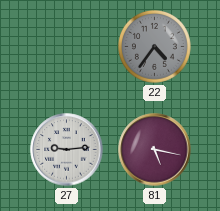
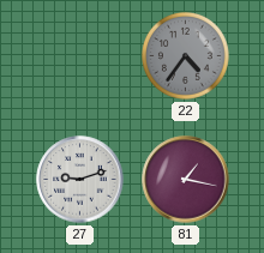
27: 9:14 -> 9:12 (80, 180)
81: 5:17 -> 1:17 (186, 180)
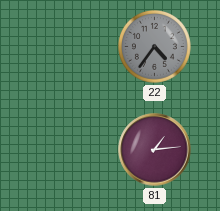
27: 9:12 -> none (80, 180)
81: 1:17 -> 1:14 (155, 150)
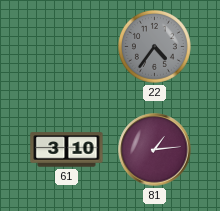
61: none -> 3:10 (67, 150)
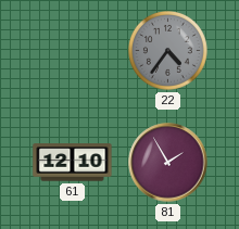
61: 3:10 -> 12:10 (73, 163)
81: 1:14 -> 1:55 (168, 163)
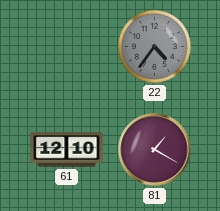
81: 1:55 -> 1:20 (155, 150)
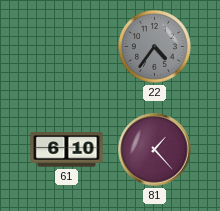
61: 12:10 -> 6:10 (67, 150)
81: 1:20 -> 1:23 (155, 150)
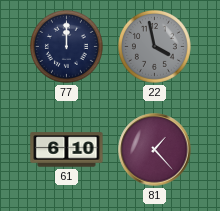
77: none -> 12:00 (66, 46)
22: 4:36 -> 3:58 (154, 46)
